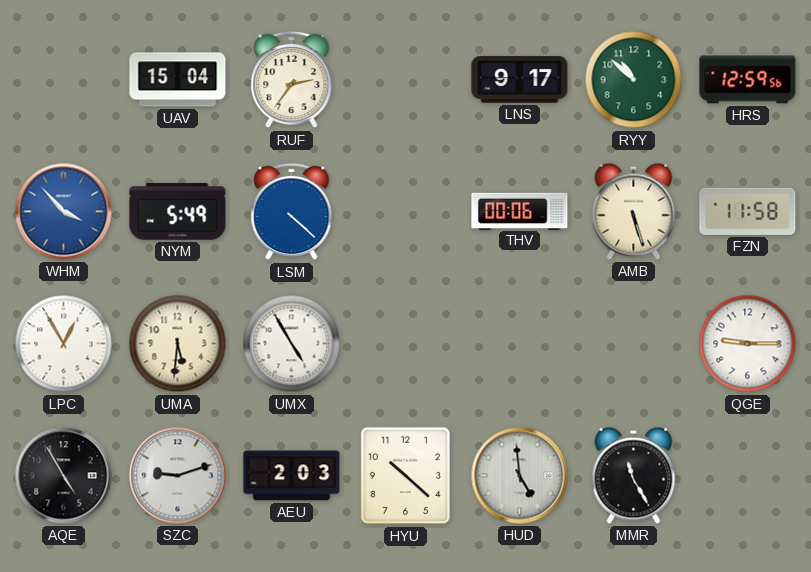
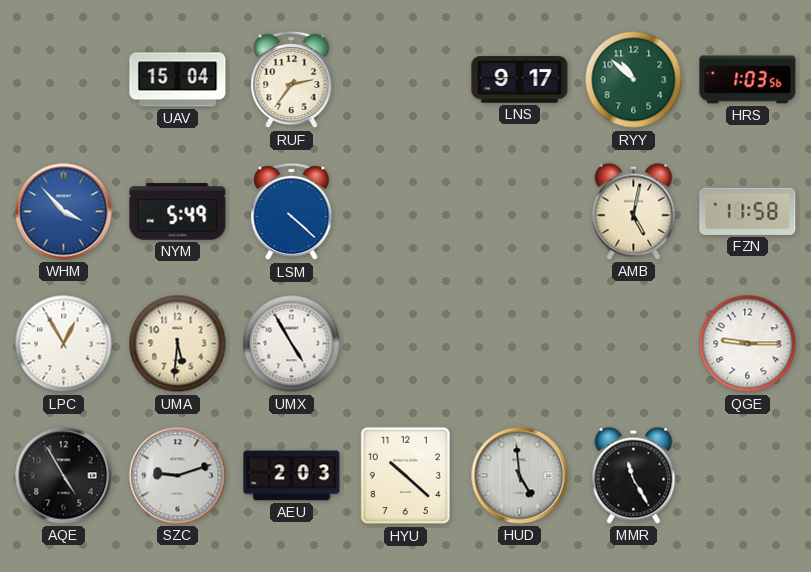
HRS: 12:59 -> 1:03 (748, 80)
THV: 00:06 -> none (520, 211)
AMB: 5:27 -> 5:02 (634, 211)
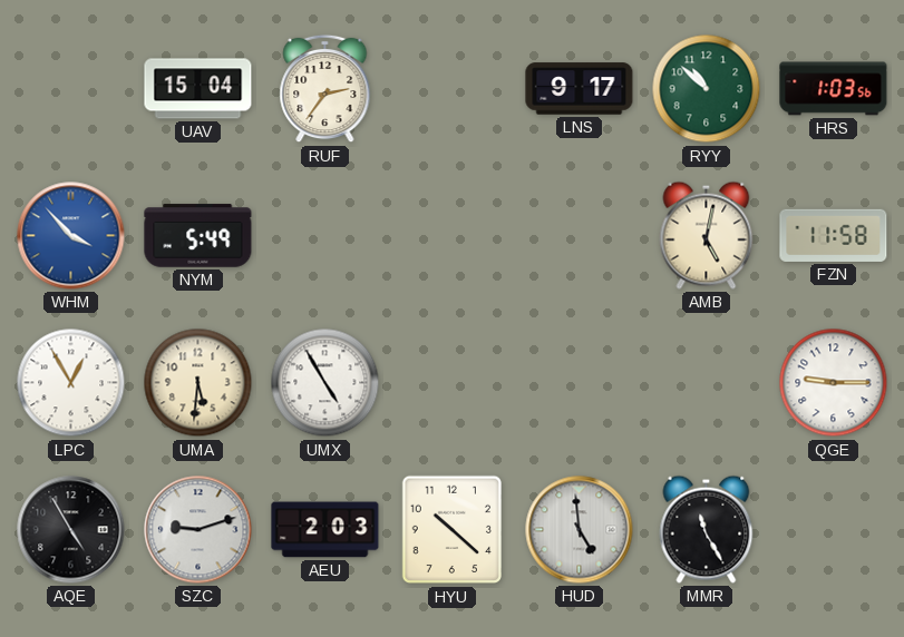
LSM: 4:22 -> none (292, 212)
